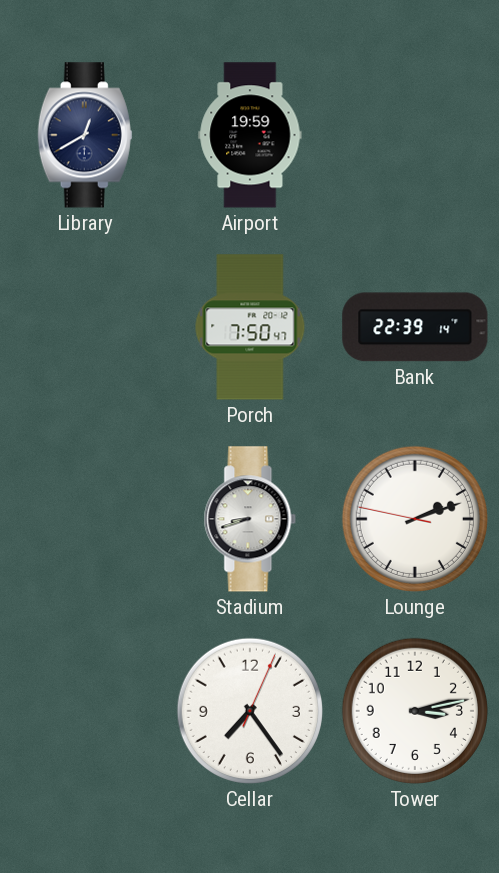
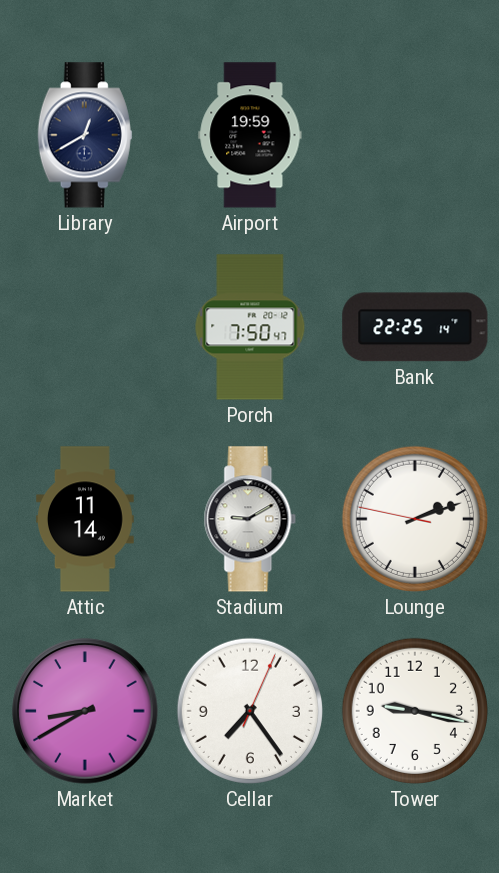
Bank: 22:39 -> 22:25 (415, 327)
Attic: none -> 11:14 (86, 519)
Stadium: 8:42 -> 9:10 (250, 519)
Market: none -> 8:40 (85, 711)
Tower: 3:13 -> 9:17 (415, 711)
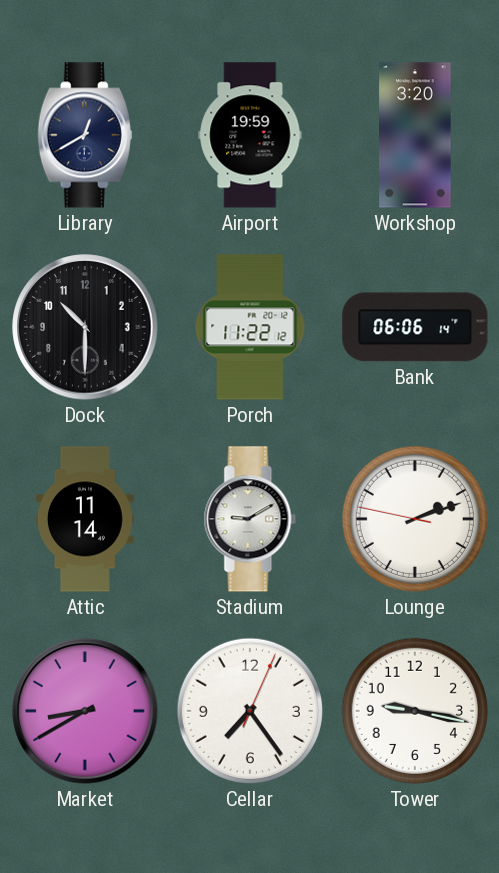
Workshop: none -> 3:20 (415, 135)
Dock: none -> 10:30 (85, 327)
Porch: 7:50 -> 11:22 (250, 327)
Bank: 22:25 -> 06:06 (415, 327)
